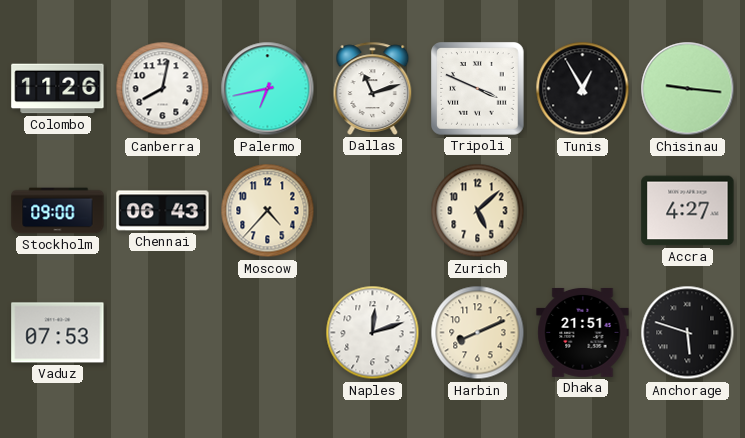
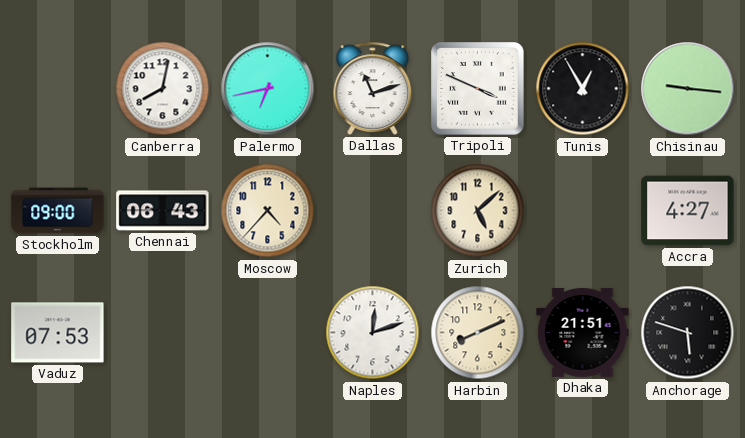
Colombo: 11:26 -> none (58, 89)
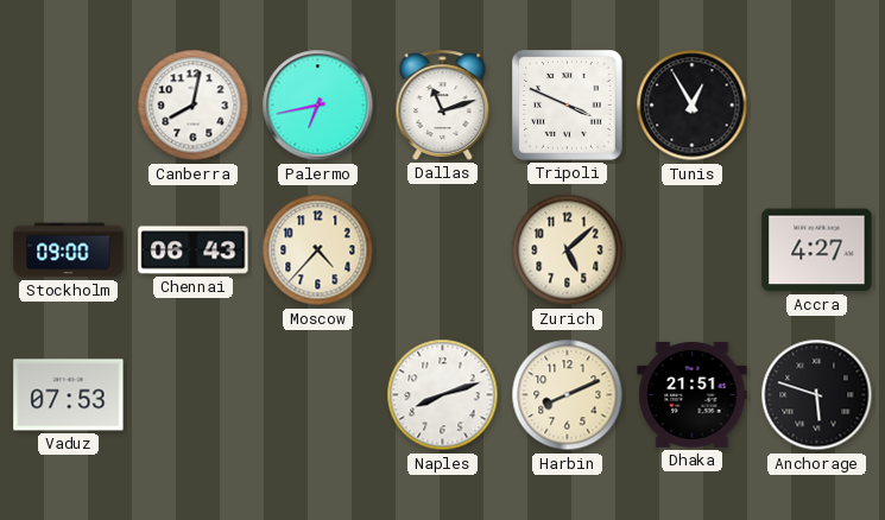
Chisinau: 9:16 -> none (688, 89)
Naples: 12:12 -> 8:12 (443, 395)
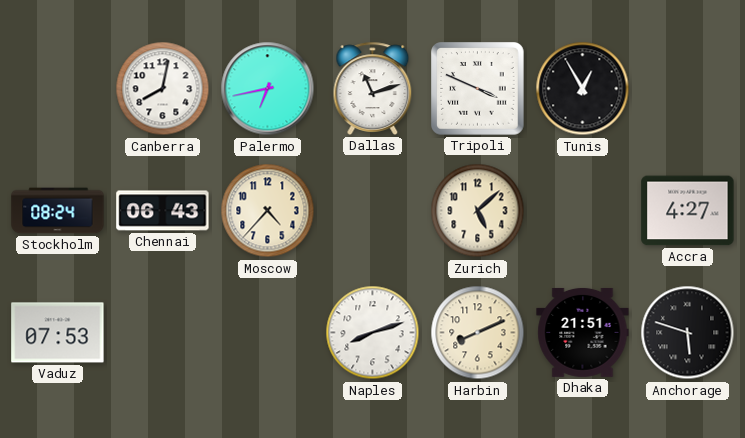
Stockholm: 09:00 -> 08:24 (58, 211)
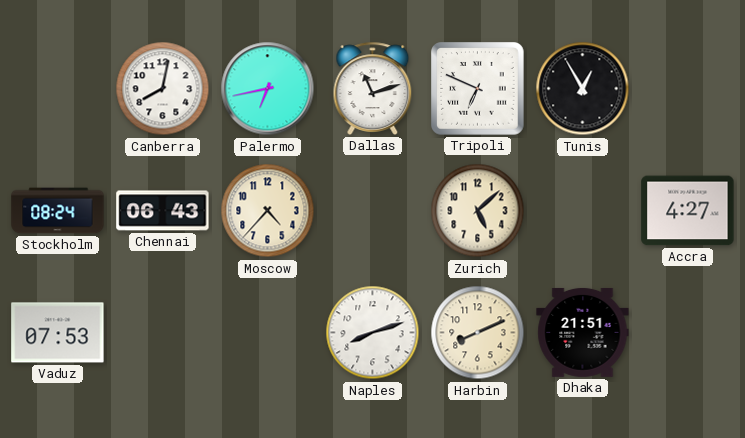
Tripoli: 3:49 -> 6:49 (478, 89)
Anchorage: 5:48 -> none (688, 333)
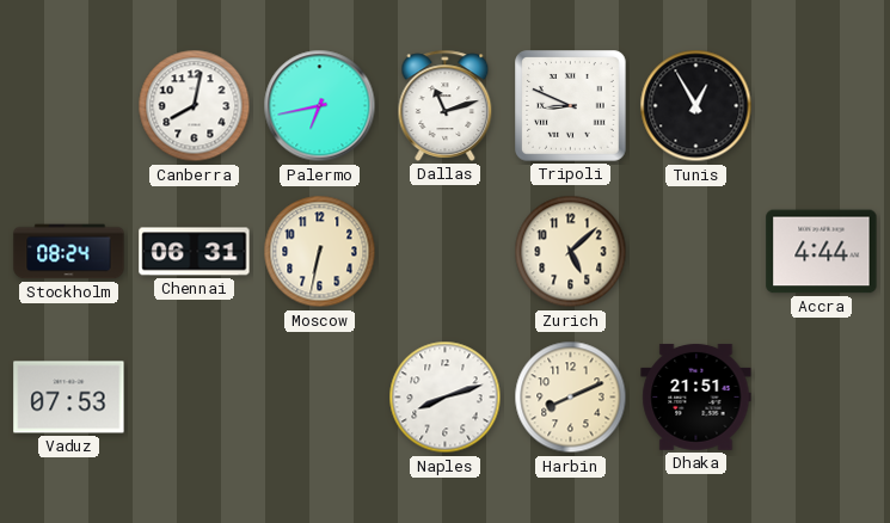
Tripoli: 6:49 -> 8:49 (571, 106)
Chennai: 06:43 -> 06:31 (195, 252)
Moscow: 4:37 -> 6:32 (320, 252)
Accra: 4:27 -> 4:44 (822, 252)
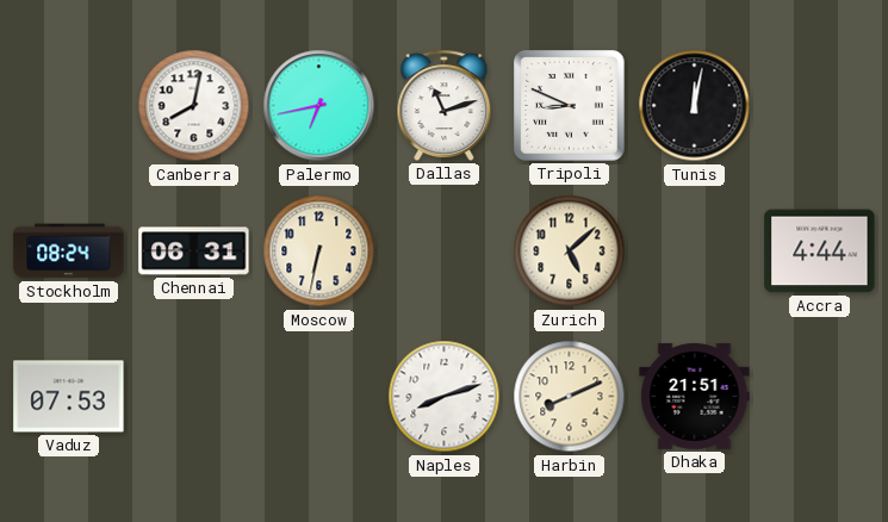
Tunis: 12:55 -> 12:02 (695, 106)
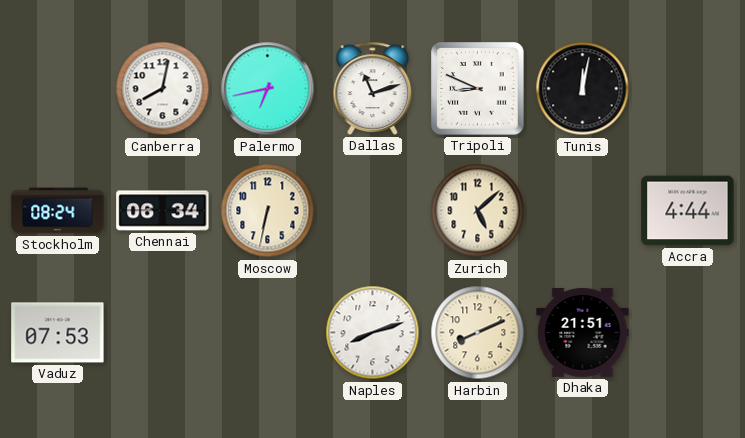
Chennai: 06:31 -> 06:34 (163, 211)
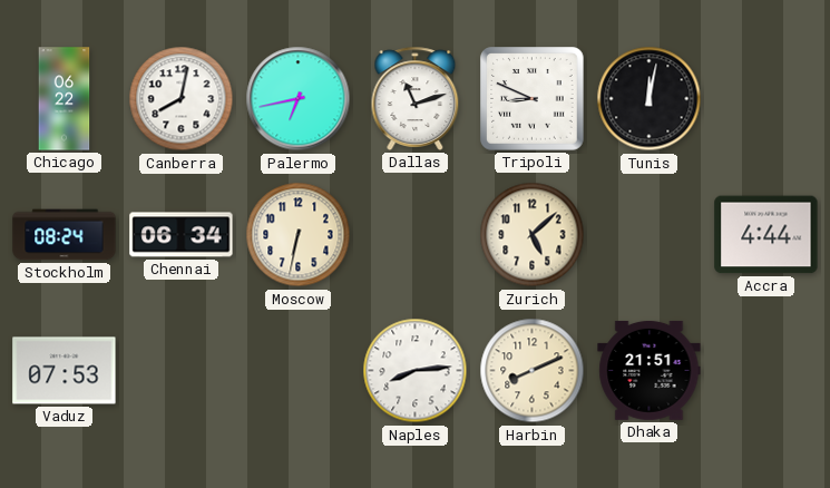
Chicago: none -> 06:22 (65, 99)
Naples: 8:12 -> 8:14 (416, 371)
